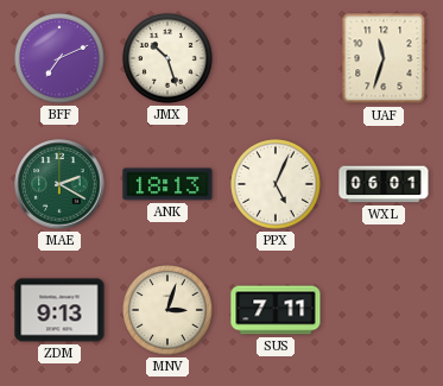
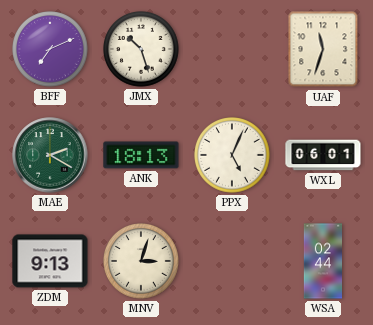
SUS: 7:11 -> none (276, 310)
WSA: none -> 02:44 (323, 261)
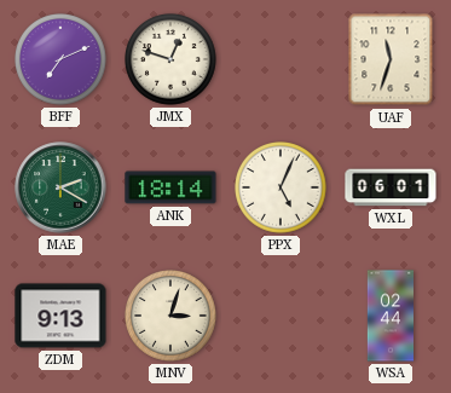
JMX: 10:27 -> 12:48 (172, 60)
ANK: 18:13 -> 18:14 (170, 187)
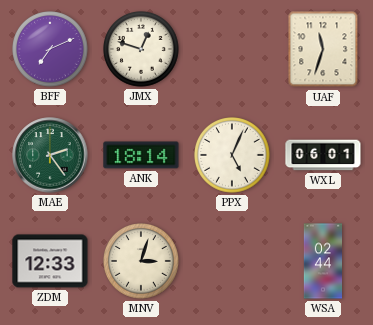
MAE: 2:20 -> 2:24 (50, 155)
ZDM: 9:13 -> 12:33 (50, 261)
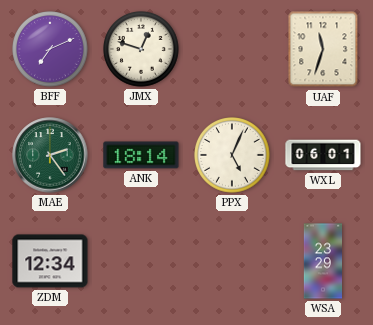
ZDM: 12:33 -> 12:34 (50, 261)
MNV: 3:03 -> none (142, 262)
WSA: 02:44 -> 23:29 (323, 261)
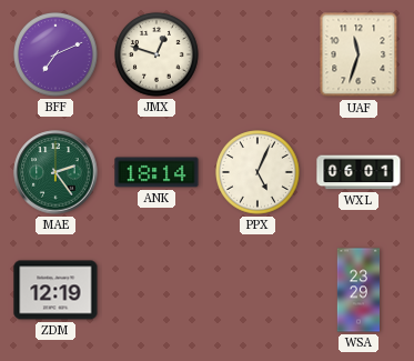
ZDM: 12:34 -> 12:19 (55, 290)
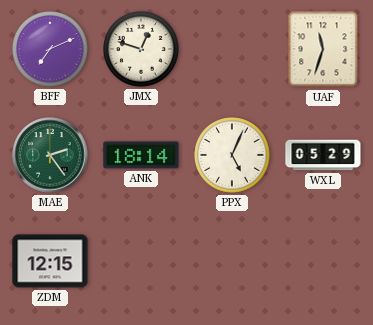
WXL: 06:01 -> 05:29 (323, 155)
ZDM: 12:19 -> 12:15 (50, 261)
WSA: 23:29 -> none (359, 290)
